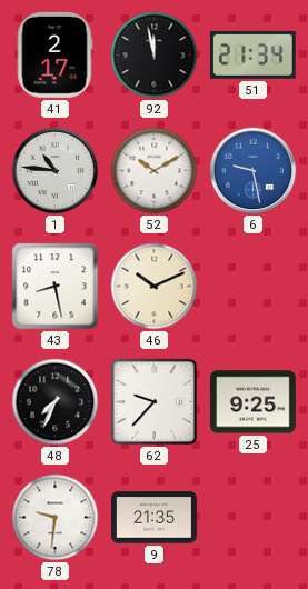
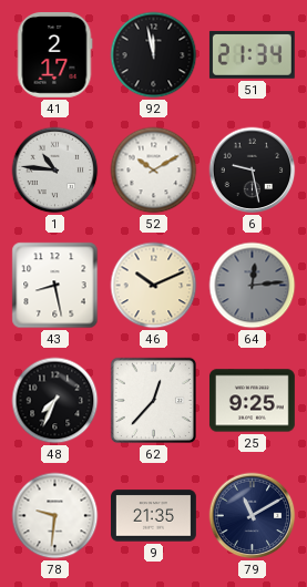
6 dial: blue -> black (253, 171)
64: none -> 12:14 (253, 286)
62: 9:37 -> 12:37 (153, 400)
79: none -> 11:10 (253, 516)
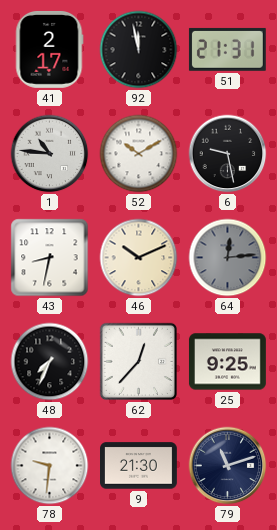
51: 21:34 -> 21:31 (227, 49)
43: 8:28 -> 8:32 (50, 258)
9: 21:35 -> 21:30 (139, 466)
79: 11:10 -> 11:12 (228, 466)
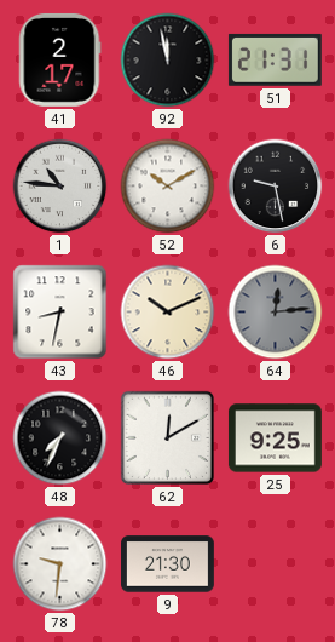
62: 12:37 -> 12:10 (167, 437)
79: 11:12 -> none (228, 466)
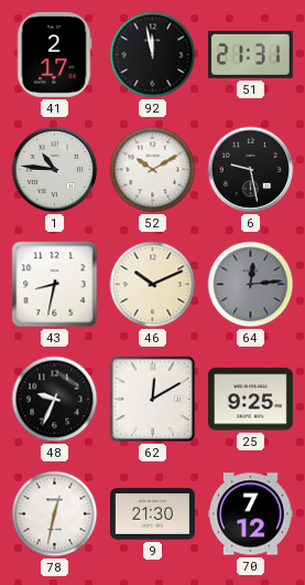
48: 7:34 -> 9:34 (55, 400)
78: 9:31 -> 12:32 (55, 514)
70: none -> 7:12 (251, 514)
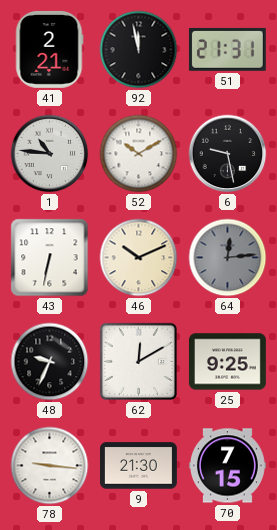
41: 2:17 -> 2:21 (49, 49)
43: 8:32 -> 6:32 (50, 258)
78: 12:32 -> 9:16 (50, 466)
70: 7:12 -> 7:15 (228, 466)
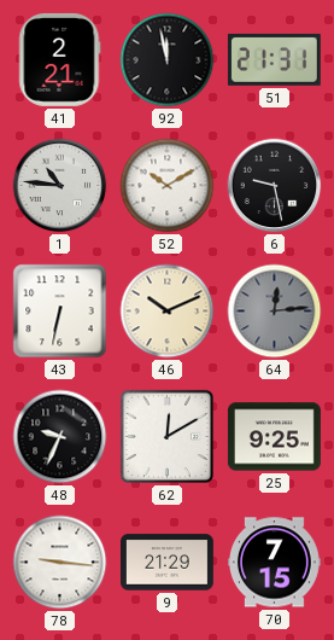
9: 21:30 -> 21:29 (168, 563)
